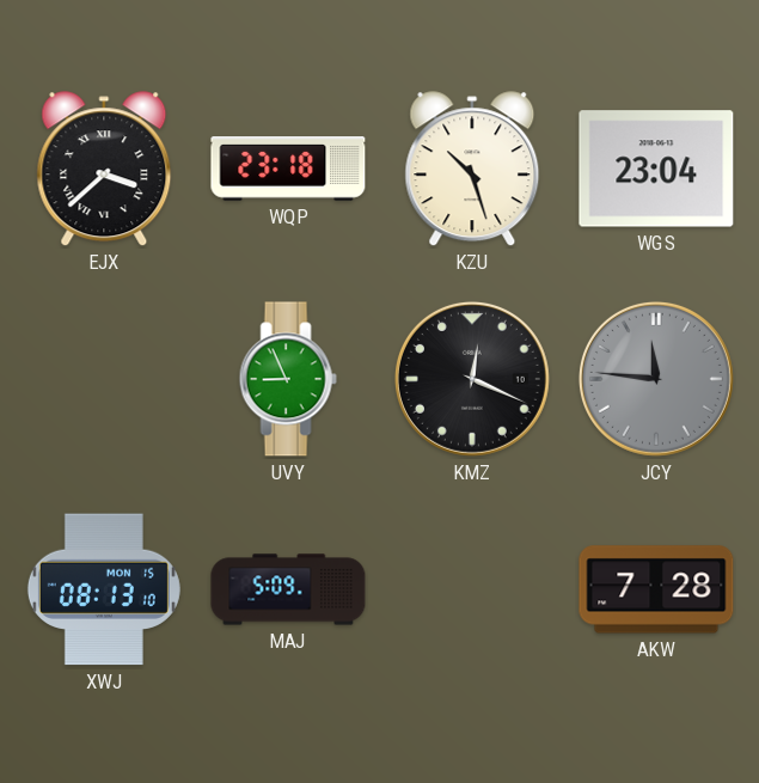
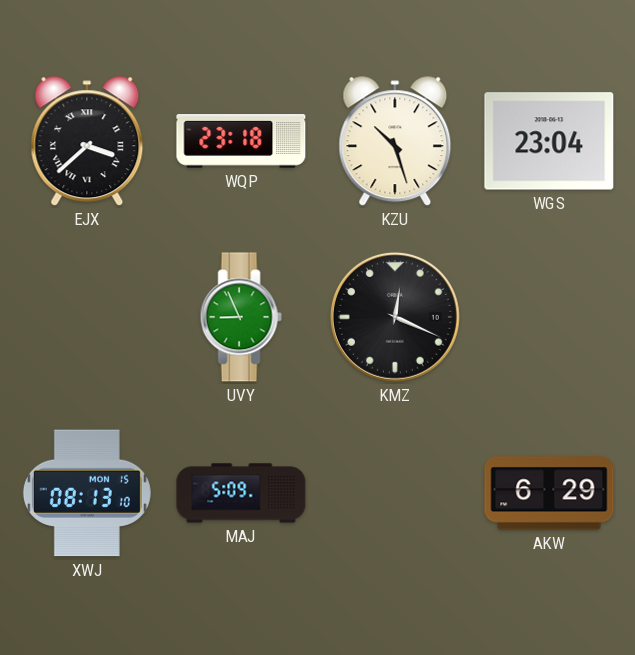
JCY: 11:46 -> none (656, 379)
AKW: 7:28 -> 6:29 (549, 493)
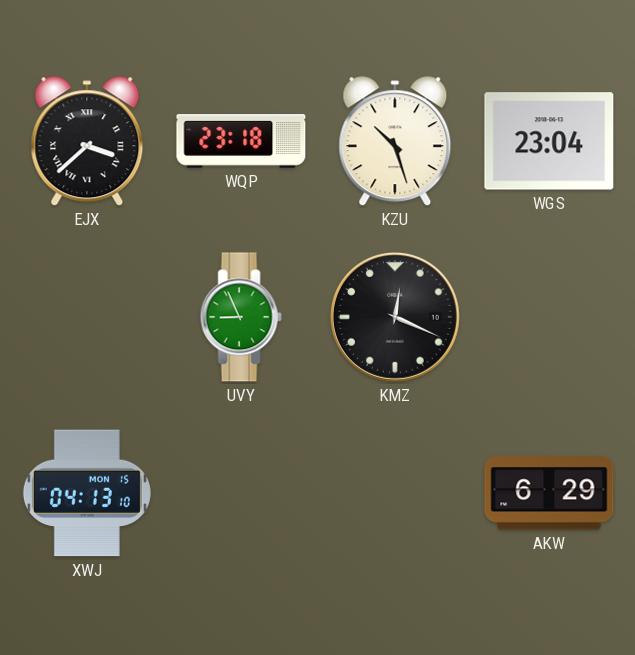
XWJ: 08:13 -> 04:13 (87, 493)
MAJ: 5:09 -> none (241, 493)
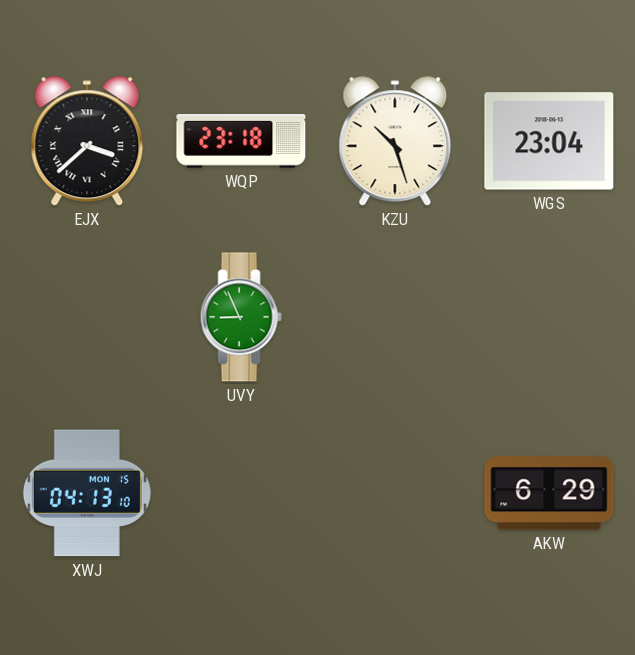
KMZ: 12:19 -> none (395, 317)
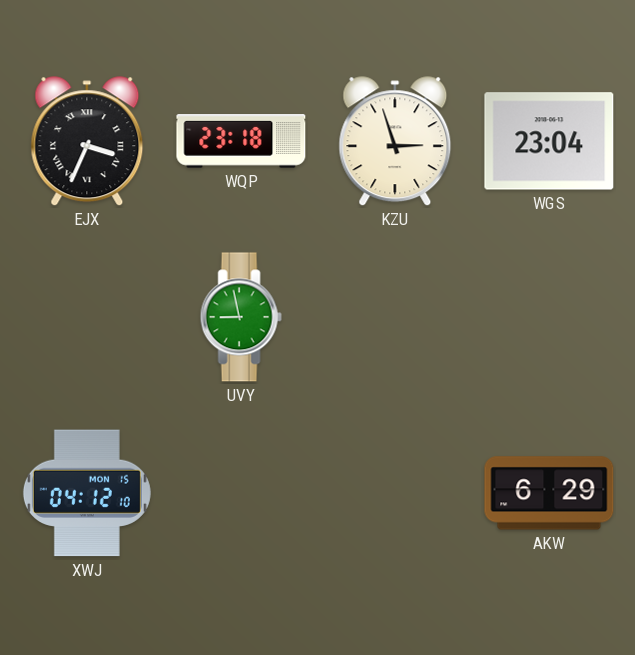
EJX: 3:38 -> 3:34 (87, 142)
KZU: 10:27 -> 2:57 (395, 142)
UVY: 8:56 -> 8:58 (241, 317)
XWJ: 04:13 -> 04:12 (87, 493)
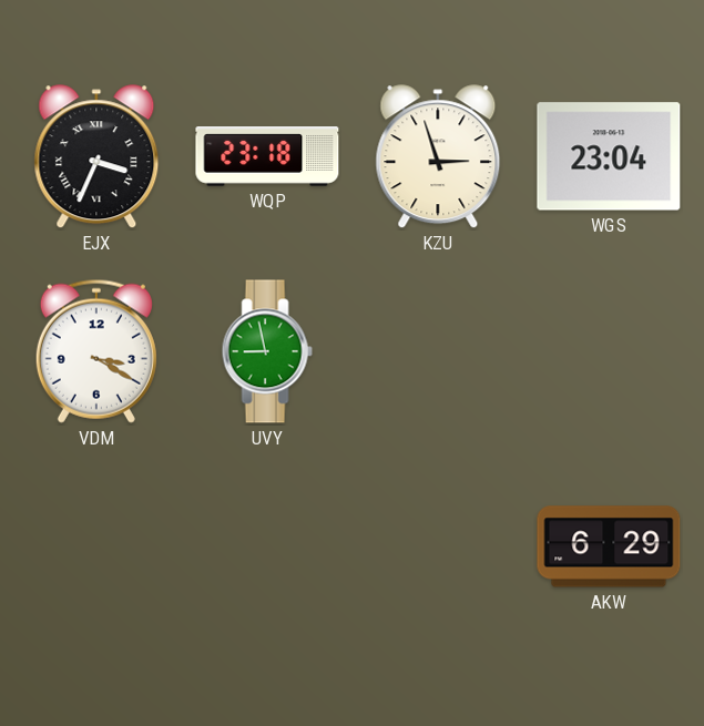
VDM: none -> 3:20 (96, 351)
XWJ: 04:12 -> none (87, 493)
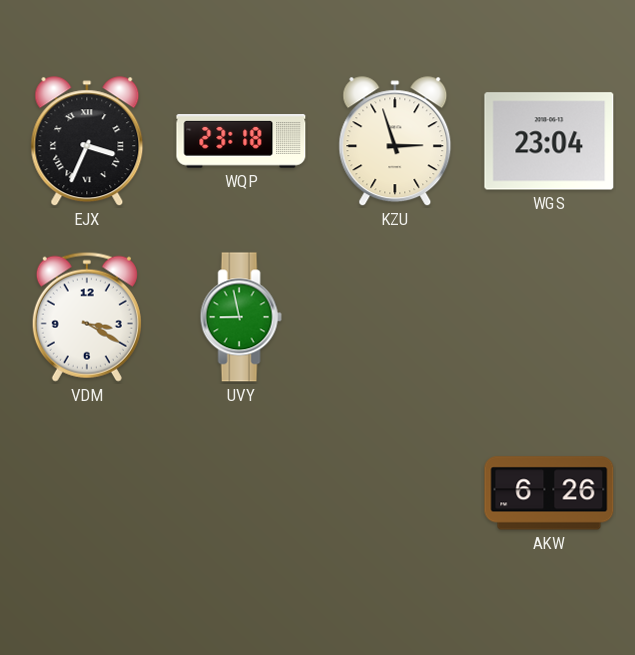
AKW: 6:29 -> 6:26 (549, 493)
